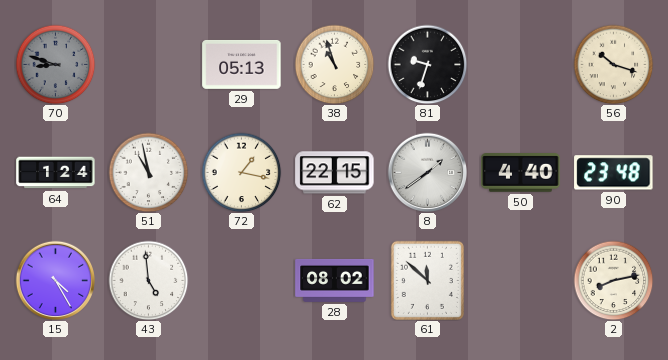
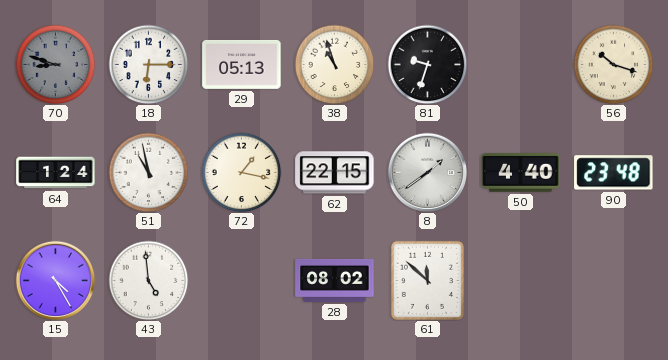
18: none -> 6:15 (148, 64)
2: 8:13 -> none (613, 280)
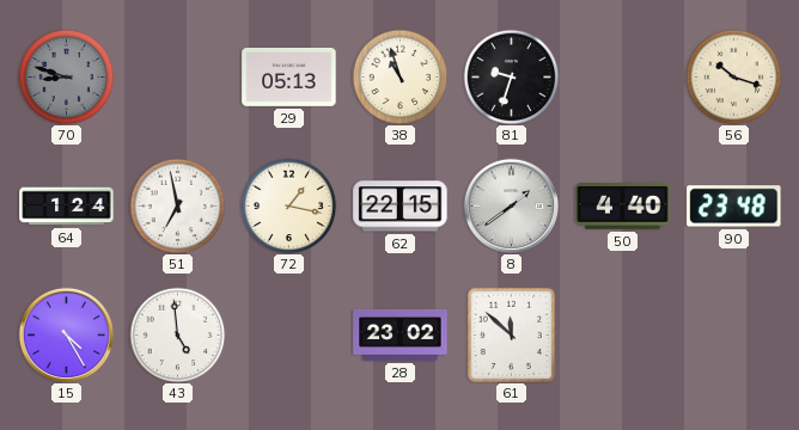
18: 6:15 -> none (148, 64)
51: 10:58 -> 6:58 (177, 205)
28: 08:02 -> 23:02 (401, 336)
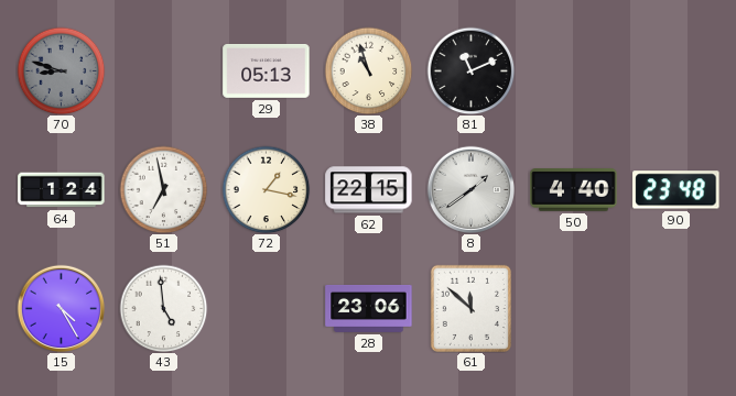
81: 9:33 -> 11:11 (470, 70)
56: 10:18 -> none (733, 76)
28: 23:02 -> 23:06 (369, 309)
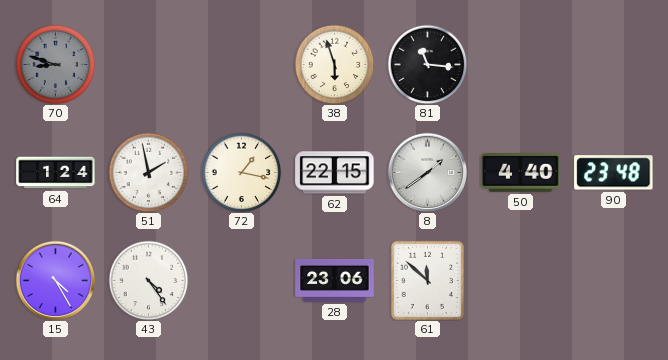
29: 05:13 -> none (267, 70)
38: 10:57 -> 5:57 (334, 64)
81: 11:11 -> 11:16 (427, 64)
51: 6:58 -> 1:58 (148, 172)
43: 4:59 -> 4:24 (148, 280)
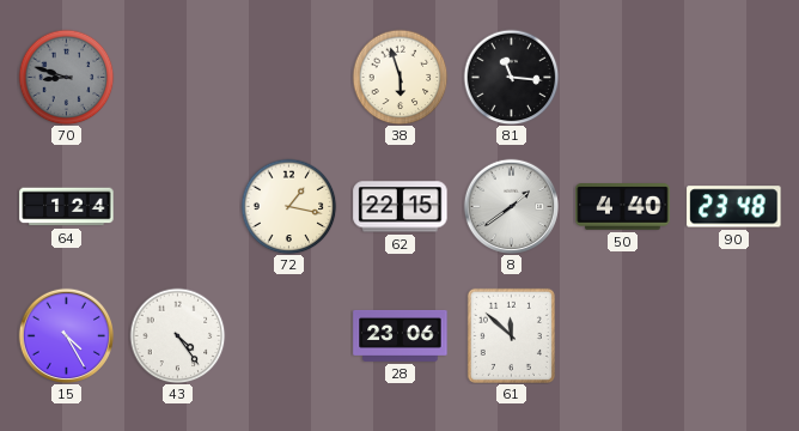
51: 1:58 -> none (148, 172)
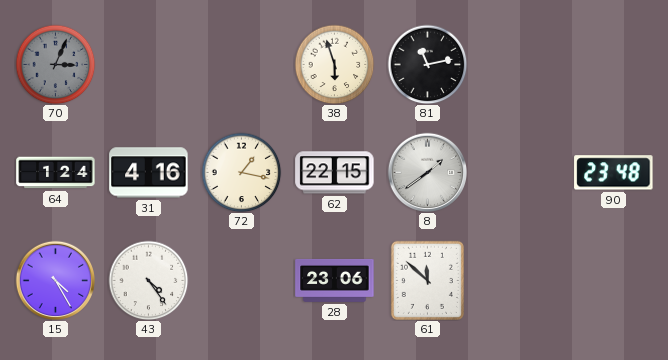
70: 8:48 -> 3:04 (55, 64)
81: 11:16 -> 11:13 (427, 64)
31: none -> 4:16 (149, 173)
50: 4:40 -> none (623, 207)
